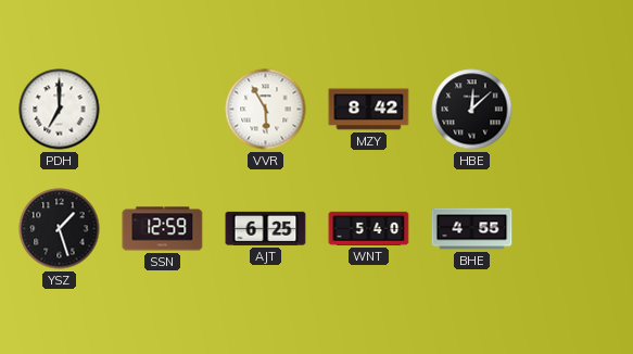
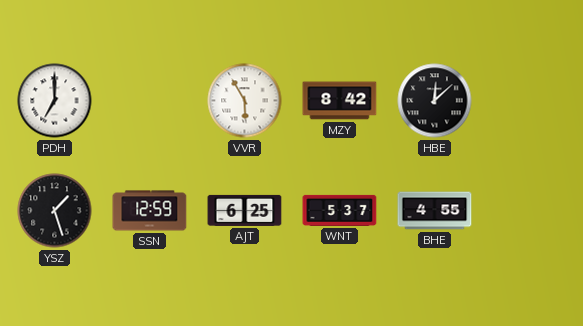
WNT: 5:40 -> 5:37 (340, 210)
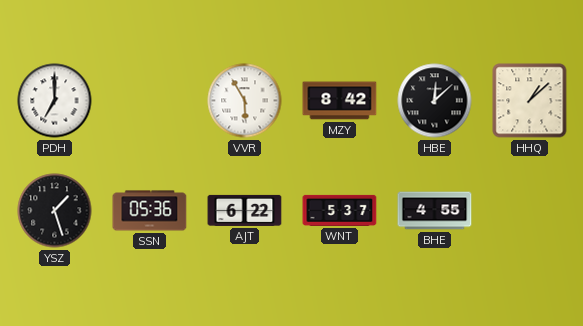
HHQ: none -> 1:08 (530, 101)
SSN: 12:59 -> 05:36 (150, 211)
AJT: 6:25 -> 6:22 (245, 210)
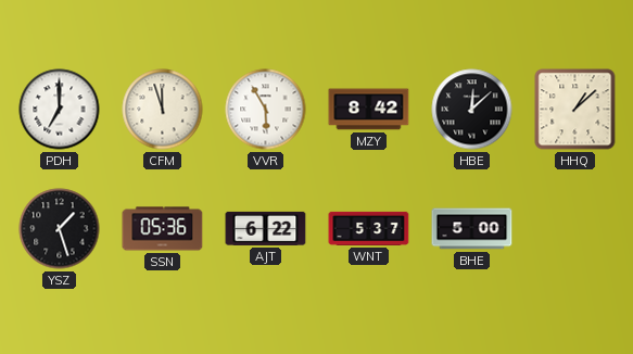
CFM: none -> 11:57 (163, 110)
BHE: 4:55 -> 5:00 (472, 229)
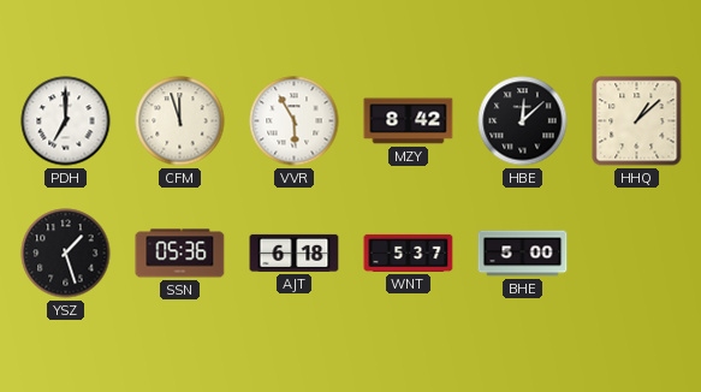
AJT: 6:22 -> 6:18 (295, 253)
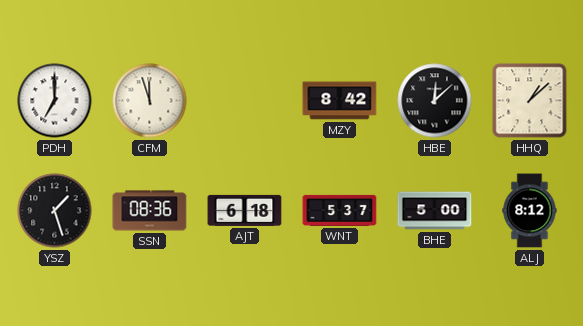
VVR: 5:55 -> none (295, 121)
SSN: 05:36 -> 08:36 (150, 211)
ALJ: none -> 8:12 (530, 211)
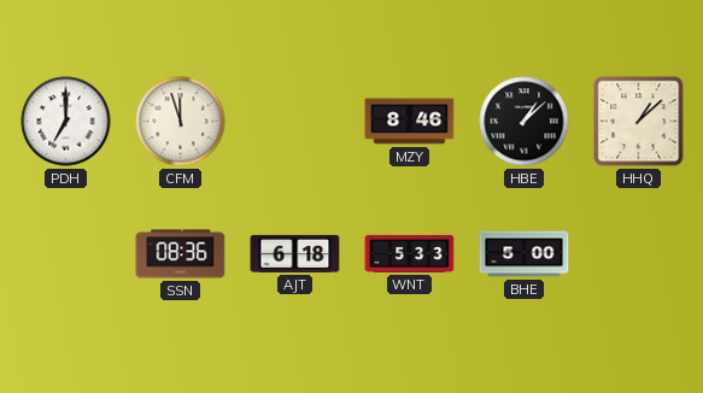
MZY: 8:42 -> 8:46 (410, 122)
HBE: 12:08 -> 1:08 (525, 122)
YSZ: 1:27 -> none (55, 211)
WNT: 5:37 -> 5:33 (410, 253)
ALJ: 8:12 -> none (530, 211)
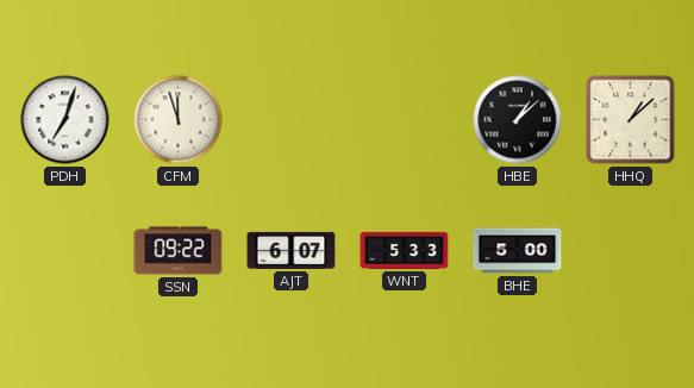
PDH: 7:00 -> 7:03 (65, 120)
MZY: 8:46 -> none (410, 122)
SSN: 08:36 -> 09:22 (179, 251)
AJT: 6:18 -> 6:07 (292, 250)
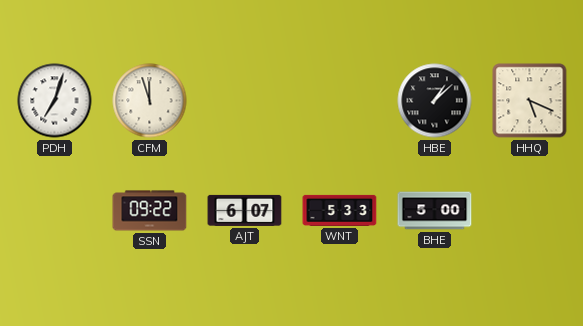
HHQ: 1:08 -> 5:19 (530, 101)
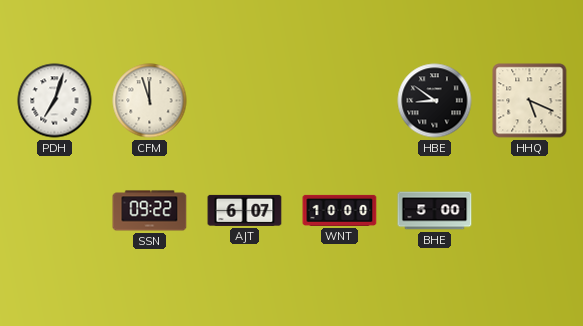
HBE: 1:08 -> 8:51 (435, 101)
WNT: 5:33 -> 10:00 (340, 210)
